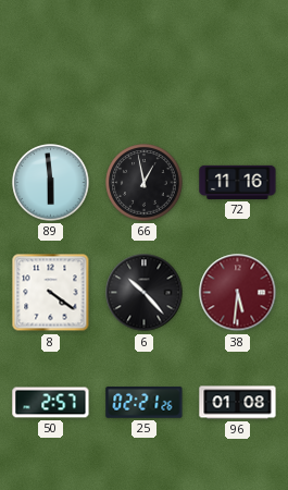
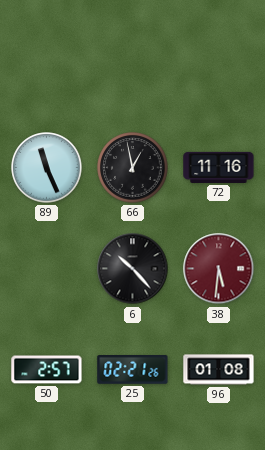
89: 5:59 -> 11:26 (47, 168)
8: 4:21 -> none (51, 293)
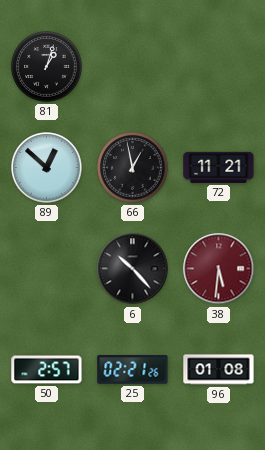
81: none -> 1:03 (47, 67)
89: 11:26 -> 12:52 (47, 168)
72: 11:16 -> 11:21 (219, 167)
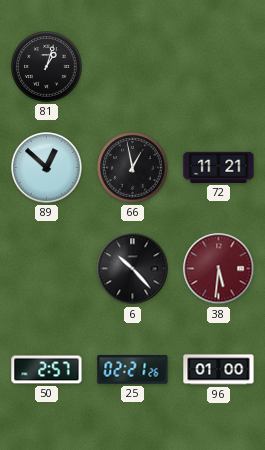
96: 01:08 -> 01:00 (219, 370)
